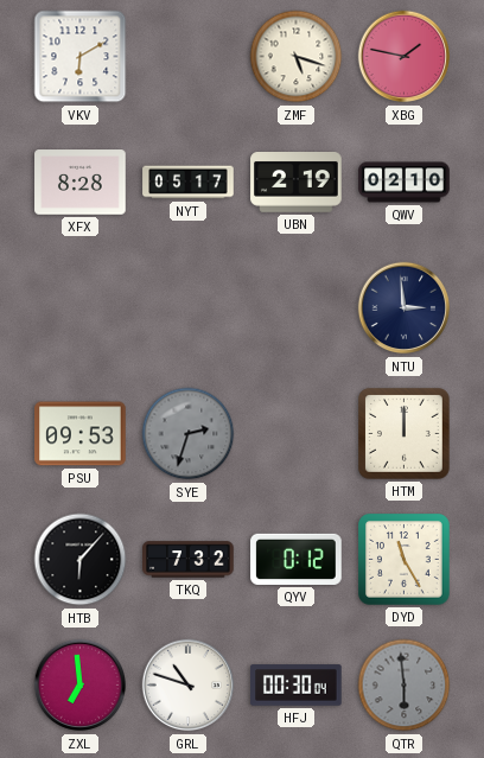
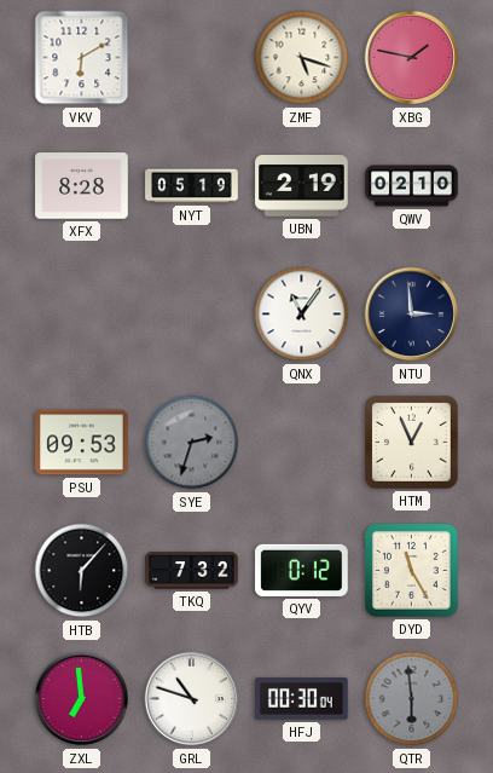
NYT: 05:17 -> 05:19 (192, 186)
QNX: none -> 11:06 (302, 315)
HTM: 12:00 -> 12:56 (412, 443)
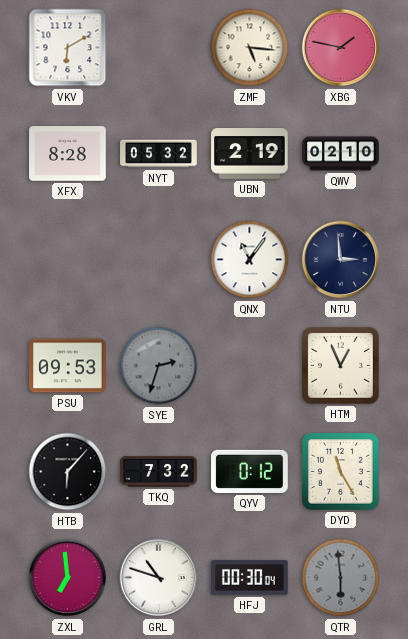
ZMF: 5:18 -> 5:16 (250, 48)
NYT: 05:19 -> 05:32 (159, 154)
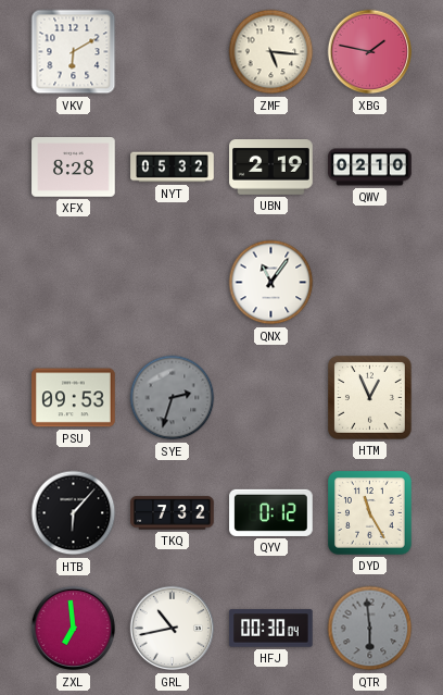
NTU: 2:59 -> none (341, 260)
GRL: 10:48 -> 10:43 (173, 629)
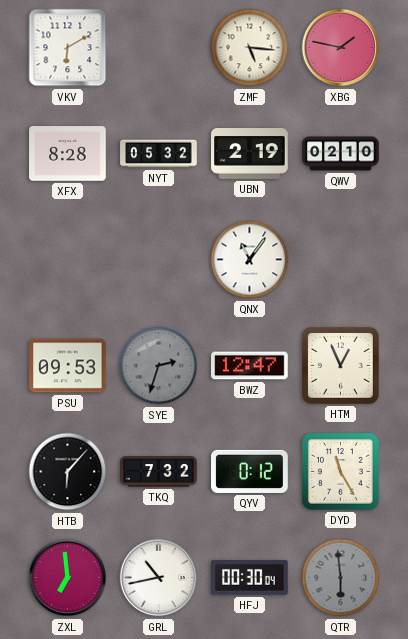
BWZ: none -> 12:47 (250, 366)
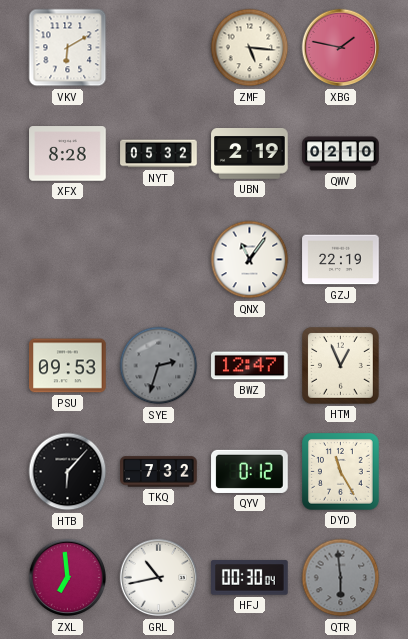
GZJ: none -> 22:19 (341, 260)
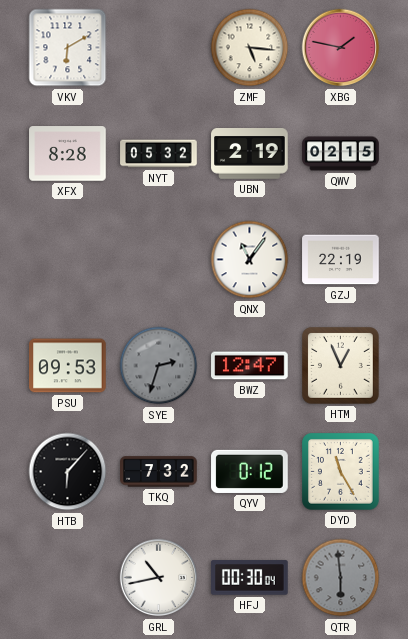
QWV: 02:10 -> 02:15 (341, 154)
ZXL: 6:59 -> none (68, 578)
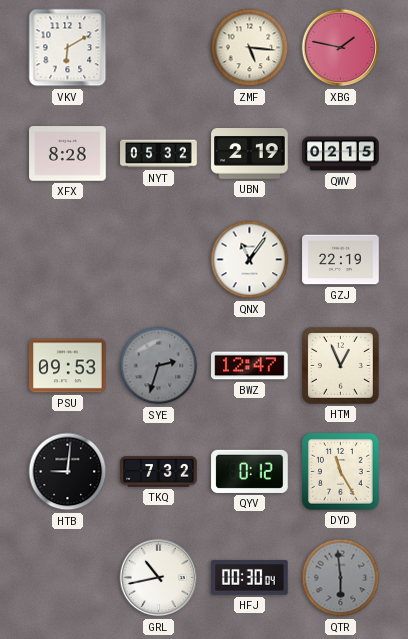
HTB: 6:07 -> 9:01 (68, 472)
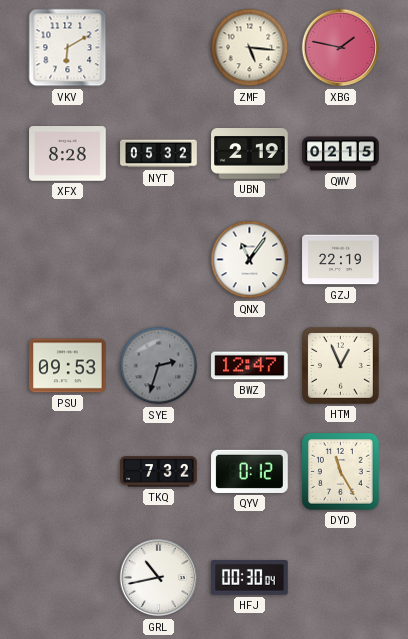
HTB: 9:01 -> none (68, 472)
QTR: 5:59 -> none (341, 578)
